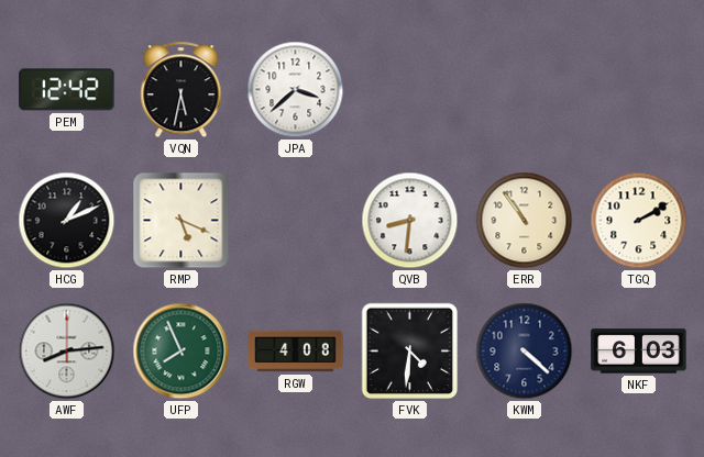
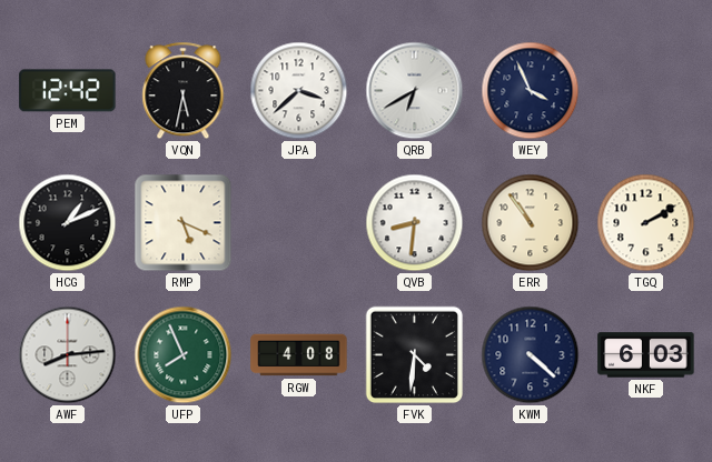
QRB: none -> 6:40 (415, 91)
WEY: none -> 3:56 (531, 91)
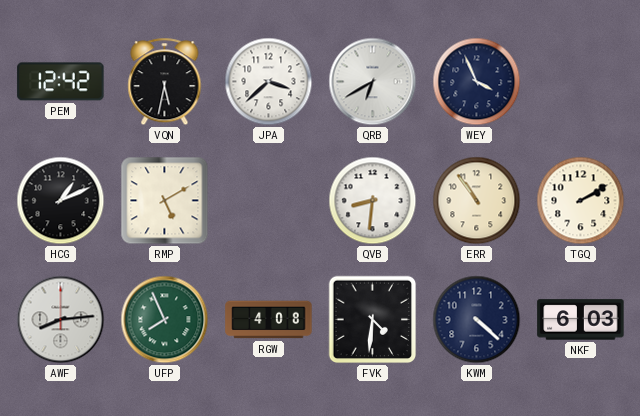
RMP: 5:19 -> 5:10 (165, 201)
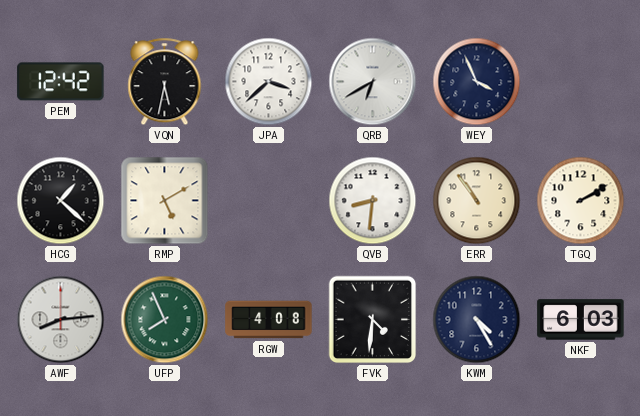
HCG: 1:11 -> 1:22 (61, 201)
KWM: 4:22 -> 4:25 (477, 320)
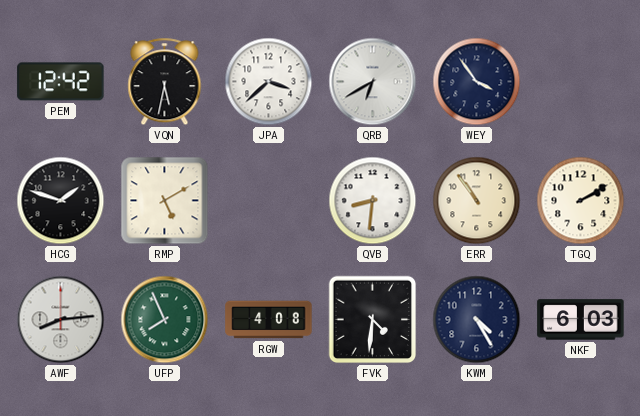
WEY: 3:56 -> 3:54 (477, 82)
HCG: 1:22 -> 1:48 (61, 201)
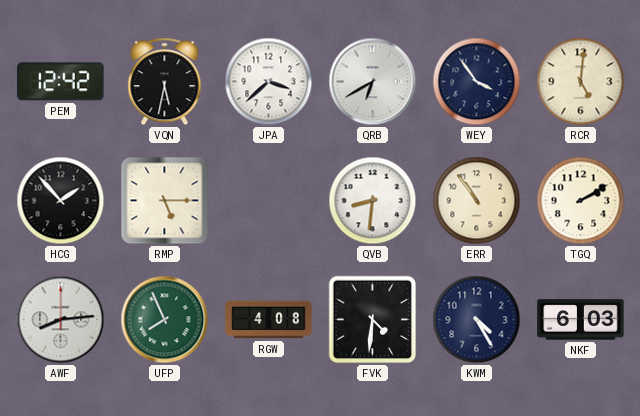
RCR: none -> 5:01 (581, 82)
HCG: 1:48 -> 1:53 (61, 201)
RMP: 5:10 -> 5:15 (165, 201)
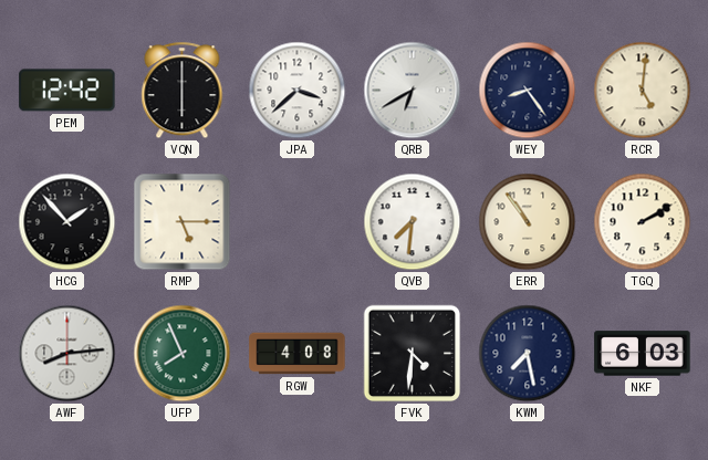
VQN: 5:32 -> 6:00 (183, 91)
WEY: 3:54 -> 8:24 (528, 91)
QVB: 8:31 -> 7:31 (413, 222)
KWM: 4:25 -> 7:28 (528, 354)
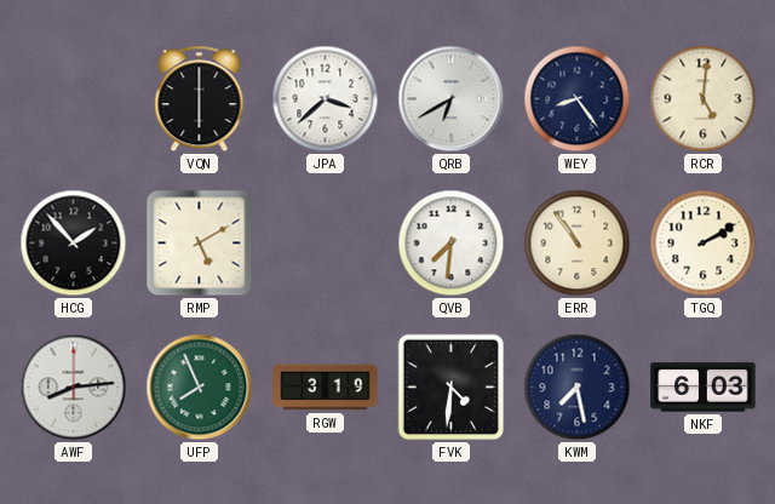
PEM: 12:42 -> none (67, 91)
RMP: 5:15 -> 5:10 (200, 244)
RGW: 4:08 -> 3:19 (326, 388)
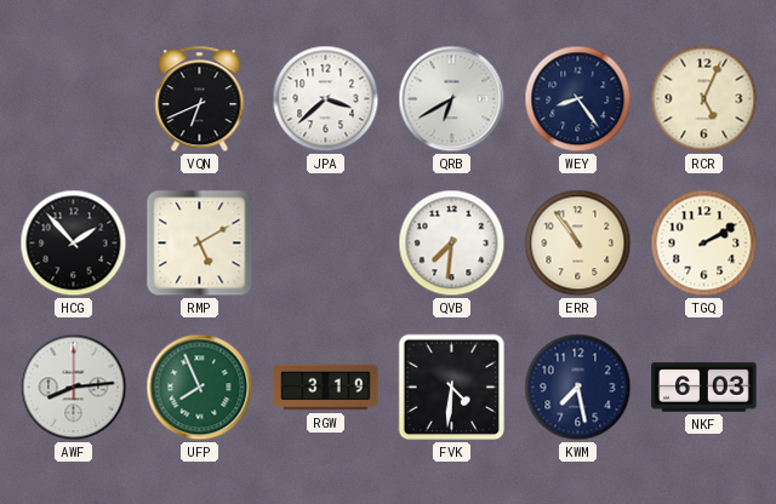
VQN: 6:00 -> 6:41 (200, 99)
RCR: 5:01 -> 5:04 (704, 99)
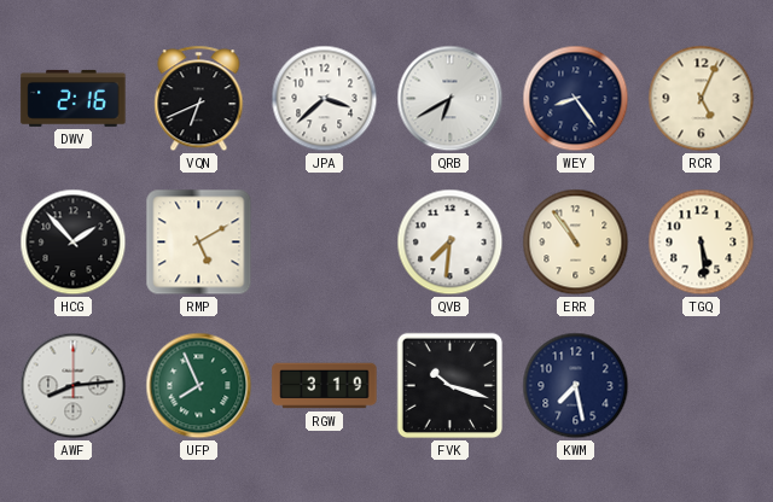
DWV: none -> 2:16 (74, 98)
TGQ: 2:10 -> 5:29 (702, 243)
FVK: 4:31 -> 10:18 (451, 386)
NKF: 6:03 -> none (704, 388)
